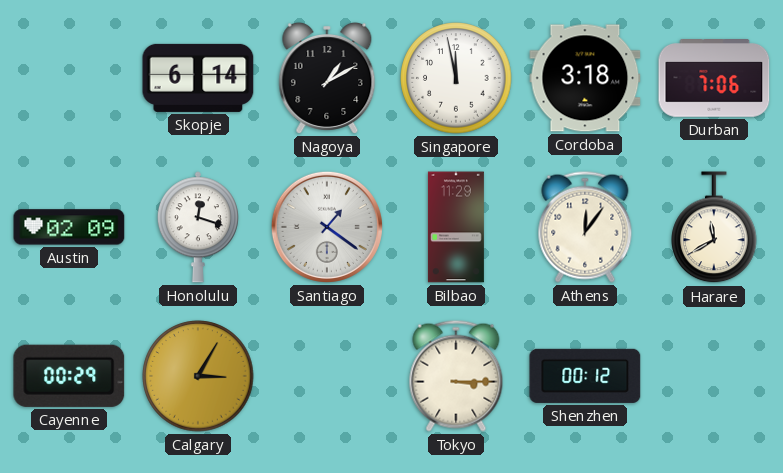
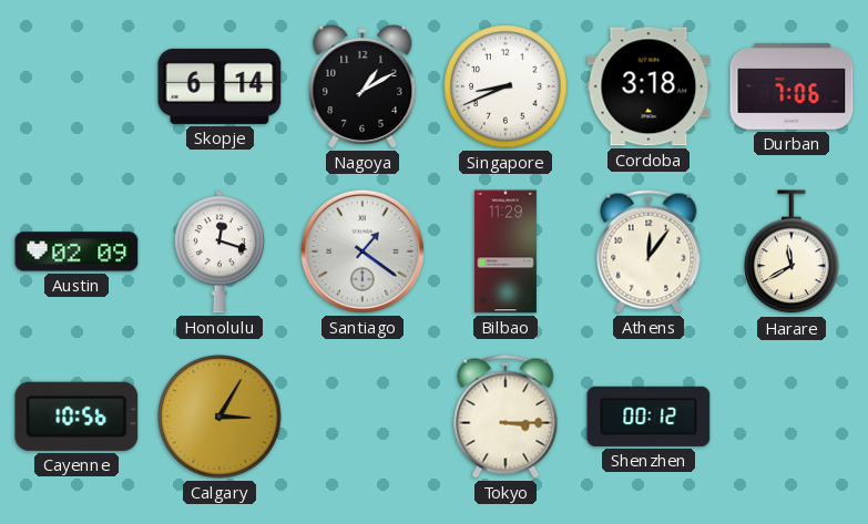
Singapore: 11:58 -> 8:41 (506, 86)
Cayenne: 00:29 -> 10:56 (76, 417)
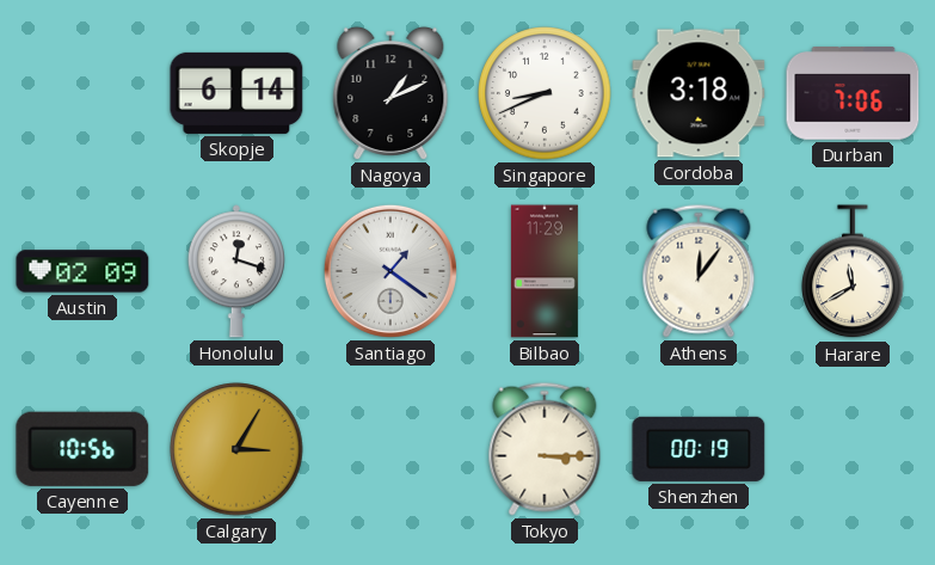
Nagoya: 1:10 -> 1:11 (390, 93)
Shenzhen: 00:12 -> 00:19 (699, 449)
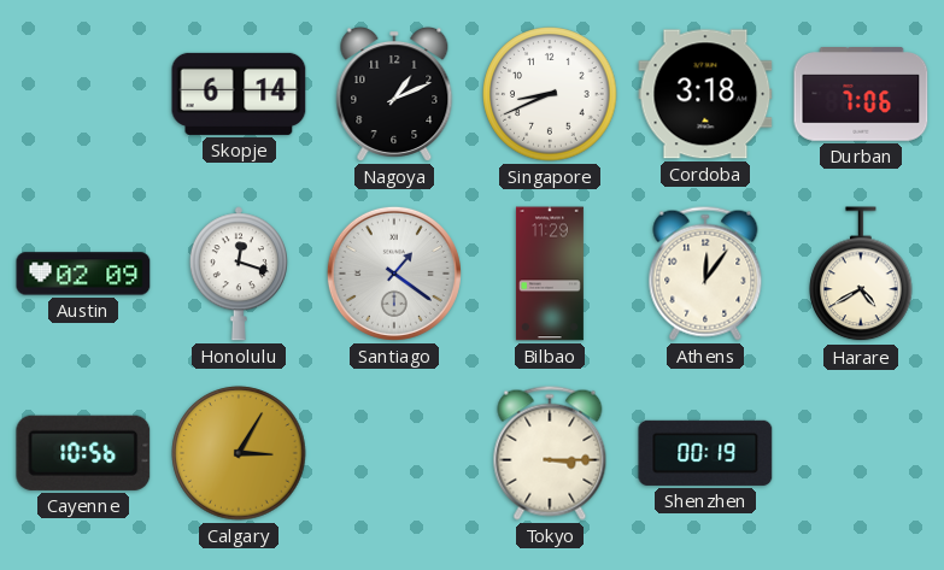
Harare: 11:40 -> 4:40 (861, 275)
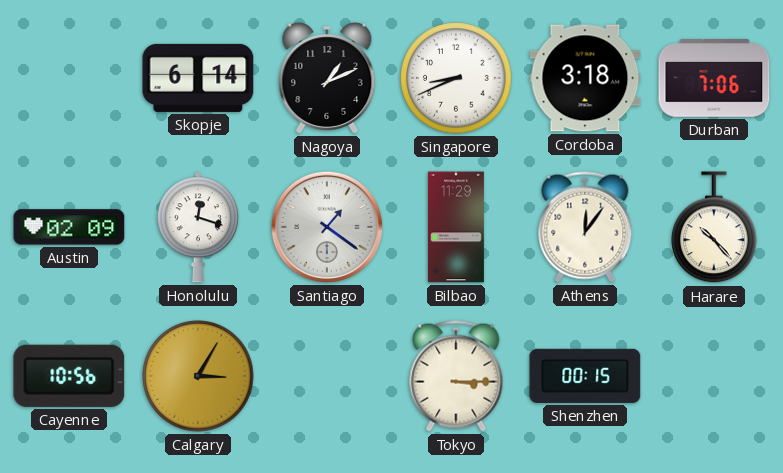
Harare: 4:40 -> 10:23 (714, 228)
Shenzhen: 00:19 -> 00:15 (585, 376)
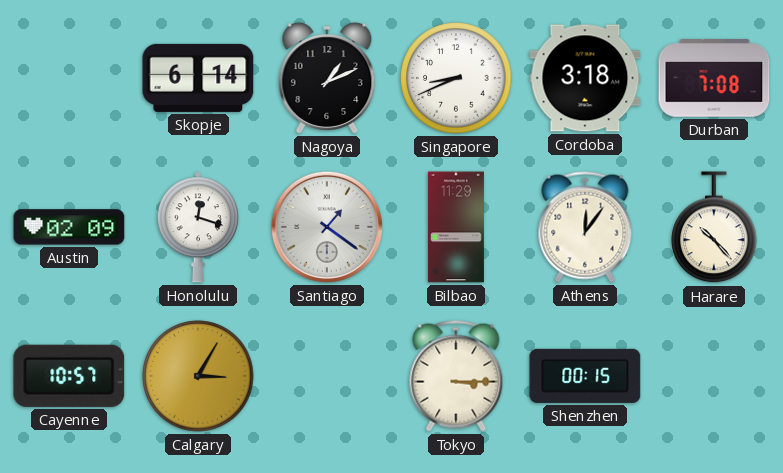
Durban: 7:06 -> 7:08 (714, 79)
Cayenne: 10:56 -> 10:57 (69, 376)
